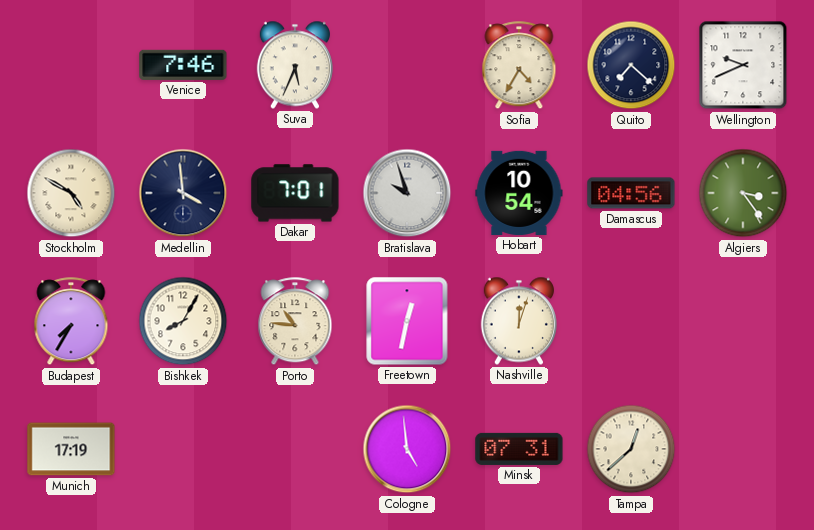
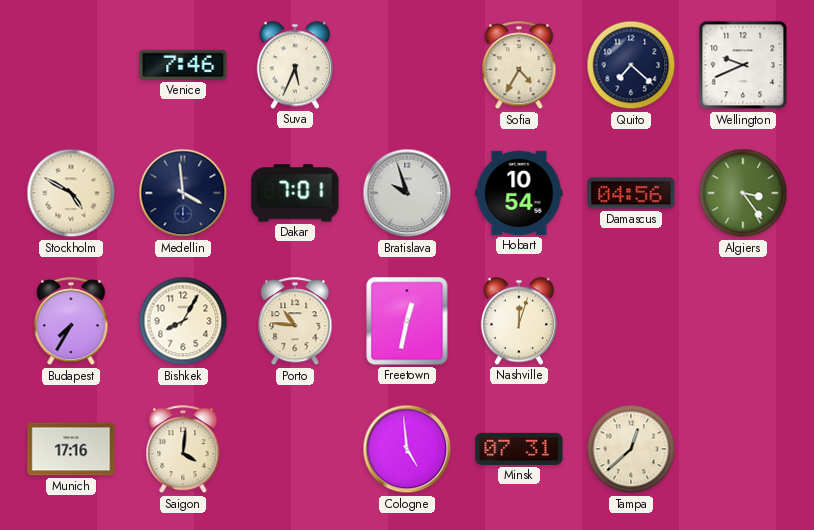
Munich: 17:19 -> 17:16 (71, 449)
Saigon: none -> 4:01 (183, 450)
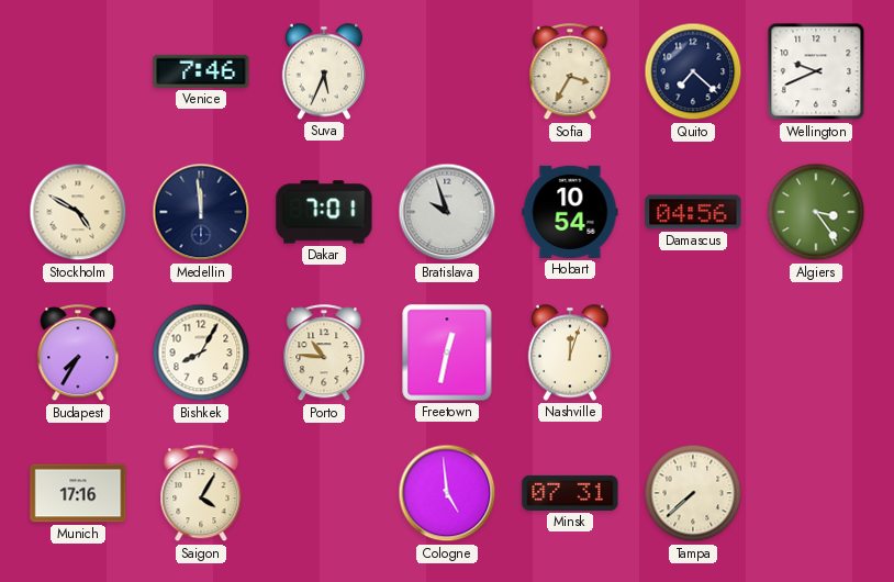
Sofia: 4:35 -> 3:35 (570, 72)
Medellin: 3:59 -> 11:59 (201, 212)
Saigon: 4:01 -> 4:05 (201, 494)
Tampa: 12:38 -> 7:38 (693, 493)
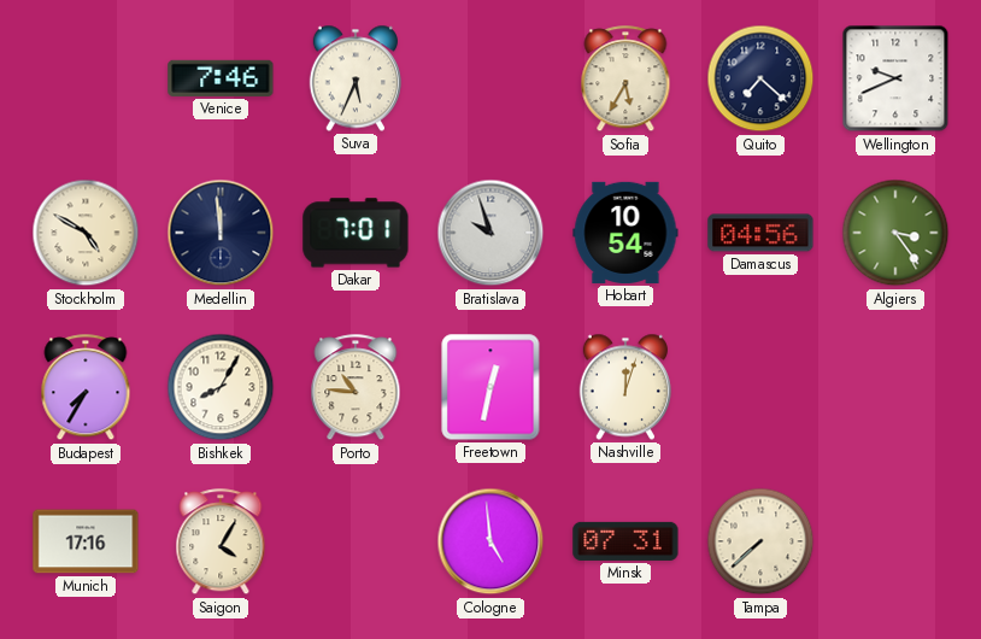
Sofia: 3:35 -> 5:35 (625, 80)
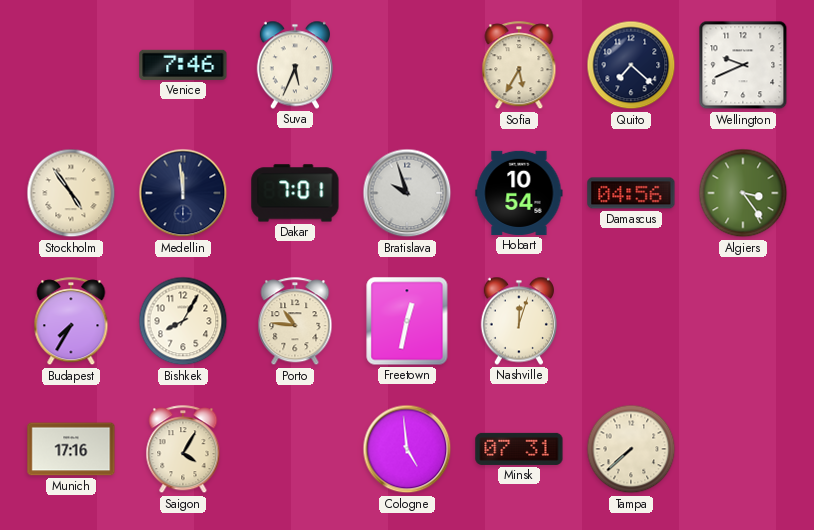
Stockholm: 4:50 -> 4:54 (71, 193)
